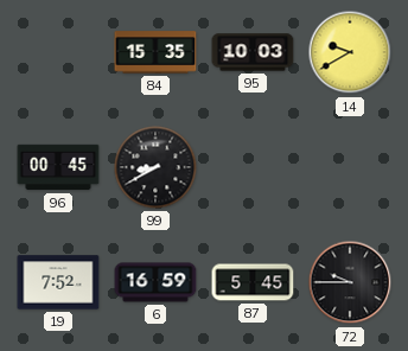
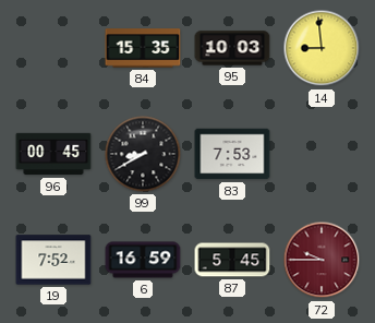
14: 9:40 -> 8:59 (322, 48)
83: none -> 7:53 (232, 154)
72 dial: black -> burgundy (322, 260)
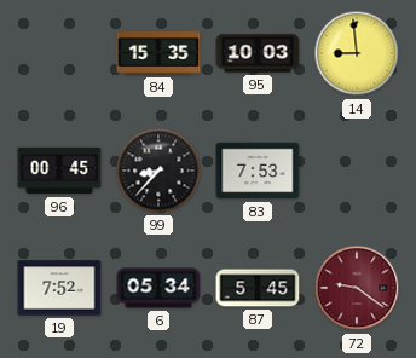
99: 8:40 -> 8:37 (158, 171)
6: 16:59 -> 05:34 (158, 288)
72: 9:45 -> 9:21 (357, 288)
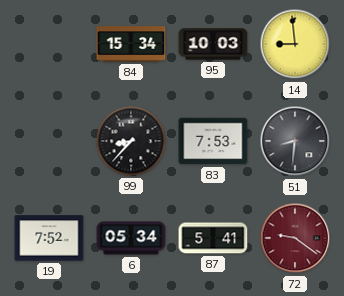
84: 15:35 -> 15:34 (131, 44)
96: 00:45 -> none (59, 171)
51: none -> 8:31 (295, 141)
87: 5:45 -> 5:41 (213, 238)
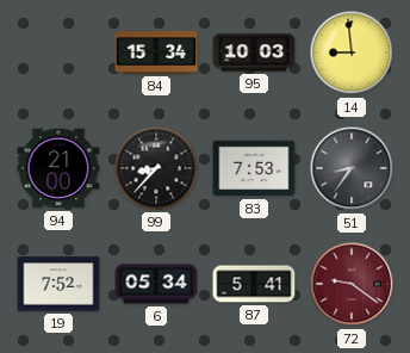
94: none -> 21:00 (58, 168)
51: 8:31 -> 8:36 (352, 168)
